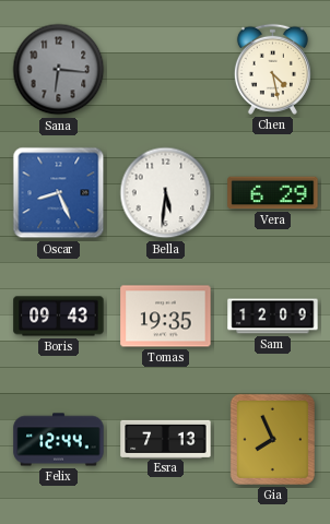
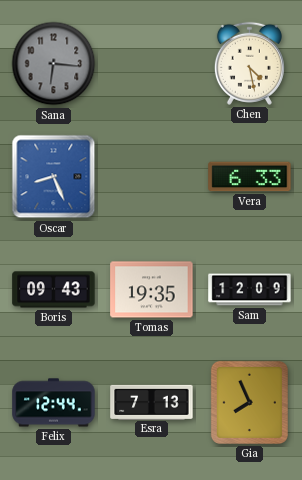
Bella: 5:31 -> none (166, 193)
Vera: 6:29 -> 6:33 (250, 177)
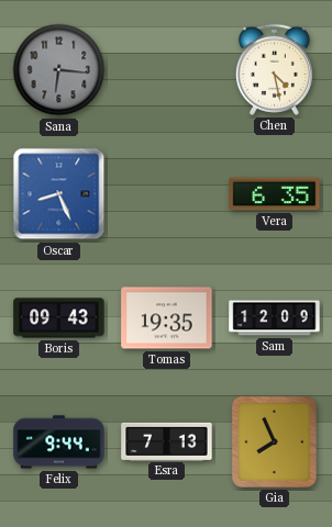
Vera: 6:33 -> 6:35 (275, 194)
Felix: 12:44 -> 9:44 (59, 442)
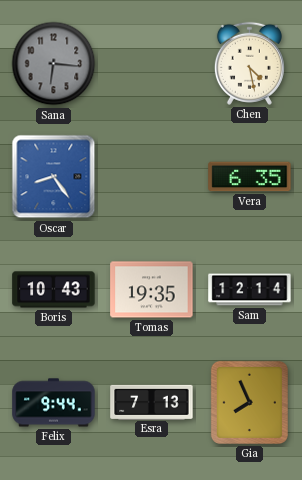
Oscar: 8:26 -> 8:24 (54, 177)
Boris: 09:43 -> 10:43 (54, 290)
Sam: 12:09 -> 12:14 (250, 290)
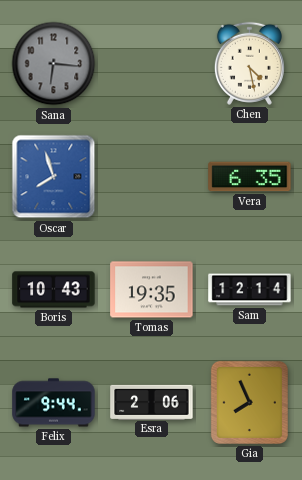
Oscar: 8:24 -> 7:57 (54, 177)
Esra: 7:13 -> 2:06 (152, 402)
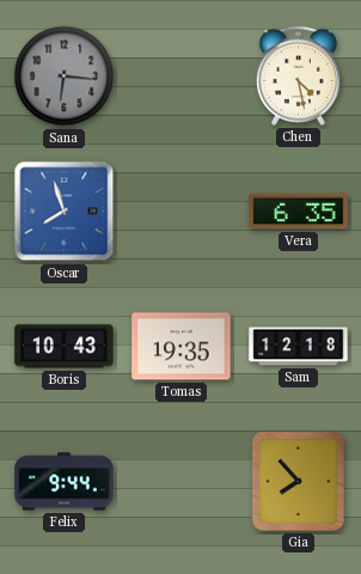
Sam: 12:14 -> 12:18 (299, 347)
Esra: 2:06 -> none (152, 402)
Gia: 7:56 -> 7:53 (298, 481)
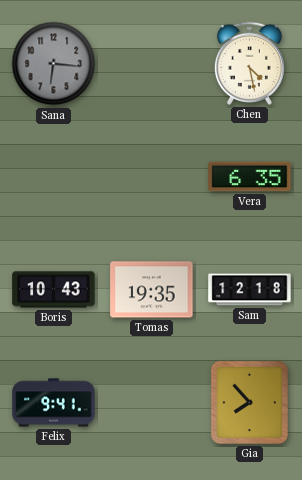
Oscar: 7:57 -> none (65, 212)
Felix: 9:44 -> 9:41 (54, 403)
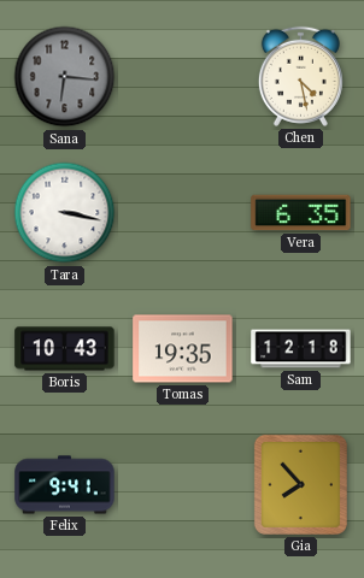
Tara: none -> 3:17 (65, 213)
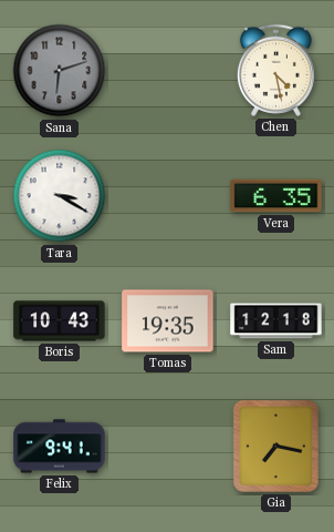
Sana: 6:16 -> 6:12 (60, 71)
Tara: 3:17 -> 3:20 (60, 196)
Gia: 7:53 -> 7:17 (275, 446)
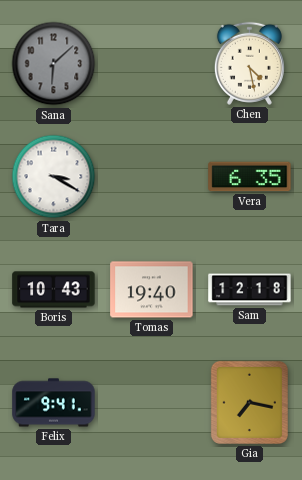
Sana: 6:12 -> 6:08 (54, 64)
Tomas: 19:35 -> 19:40 (152, 290)
